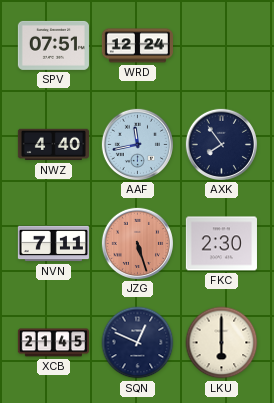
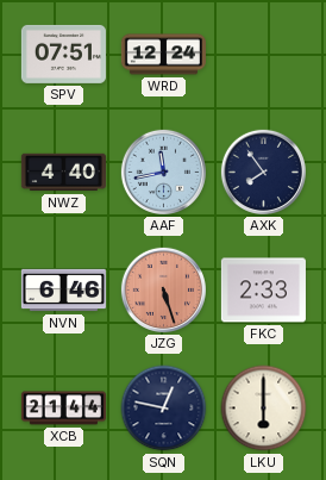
NVN: 7:11 -> 6:46 (63, 291)
FKC: 2:30 -> 2:33 (263, 291)
XCB: 21:45 -> 21:44 (63, 409)
SQN: 12:49 -> 12:47 (164, 409)
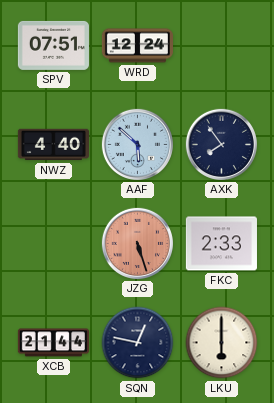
AAF: 11:43 -> 5:52 (137, 144)
NVN: 6:46 -> none (63, 291)
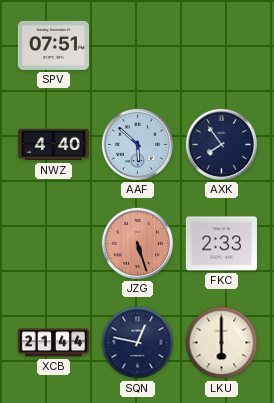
WRD: 12:24 -> none (137, 46)
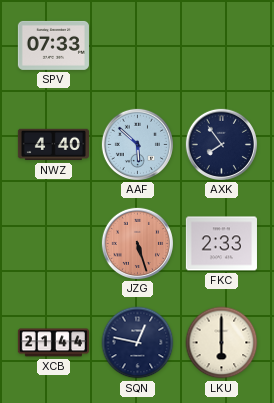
SPV: 07:51 -> 07:33 (53, 45)
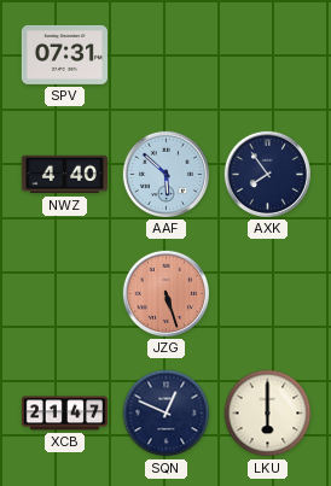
SPV: 07:33 -> 07:31 (64, 54)
FKC: 2:33 -> none (221, 244)
XCB: 21:44 -> 21:47 (64, 414)
SQN: 12:47 -> 12:49 (167, 414)
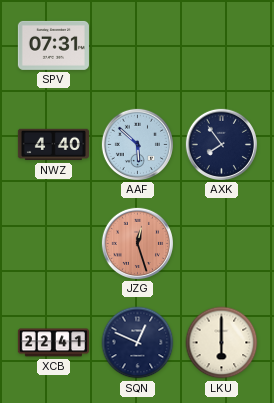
JZG: 5:27 -> 12:27 (137, 243)
XCB: 21:47 -> 22:41 (53, 343)
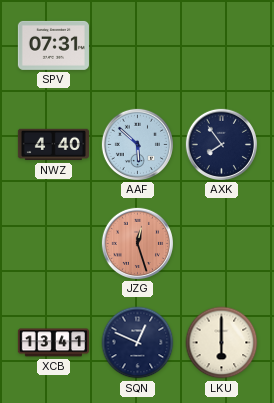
XCB: 22:41 -> 13:41 (53, 343)
